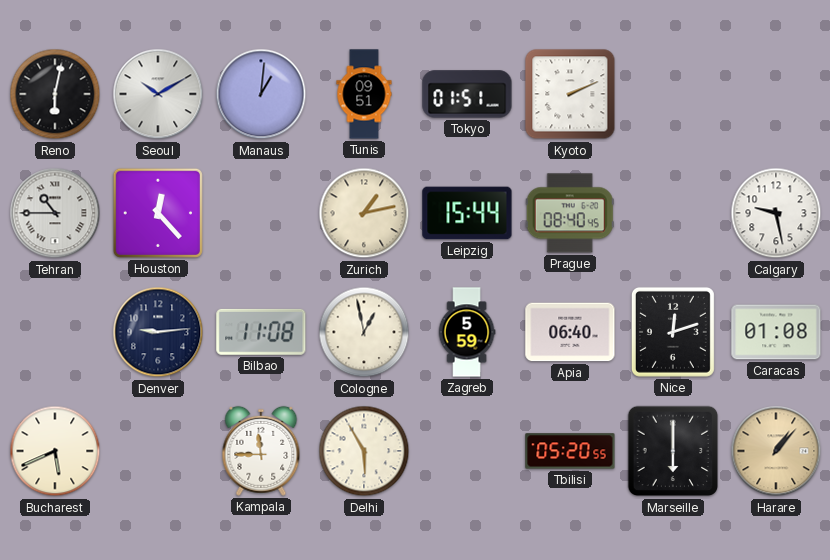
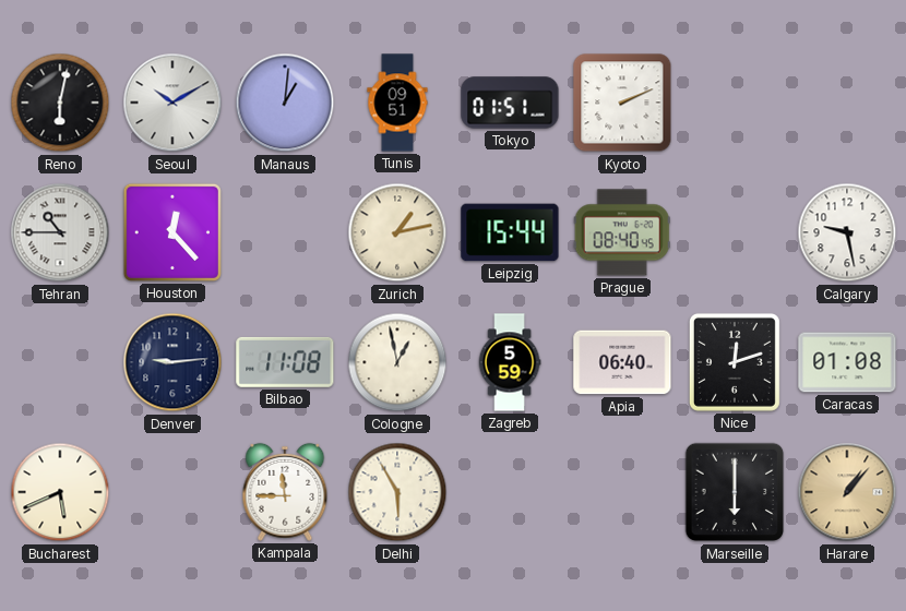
Tbilisi: 05:20 -> none (570, 451)
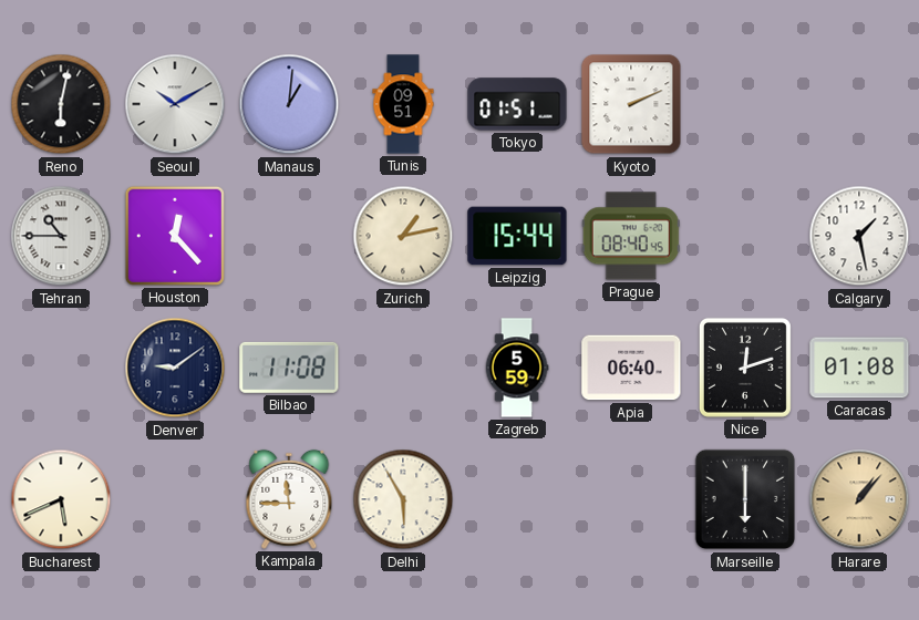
Calgary: 9:28 -> 1:28 (859, 236)
Denver: 9:14 -> 9:09 (175, 368)
Cologne: 12:58 -> none (397, 362)
